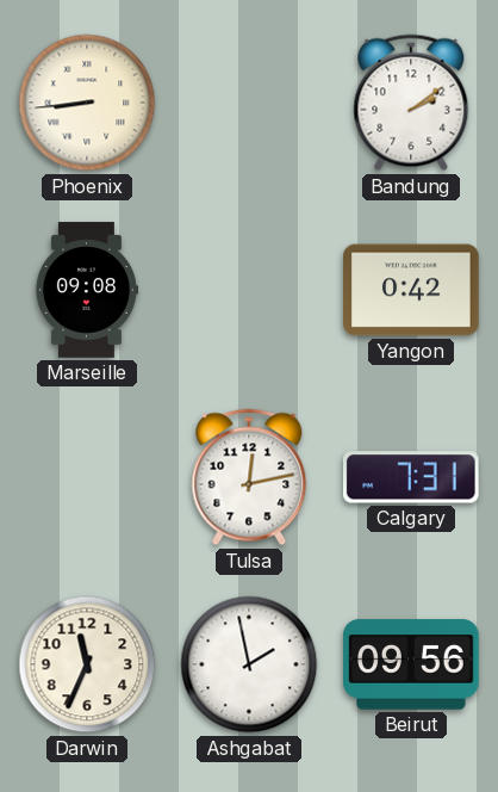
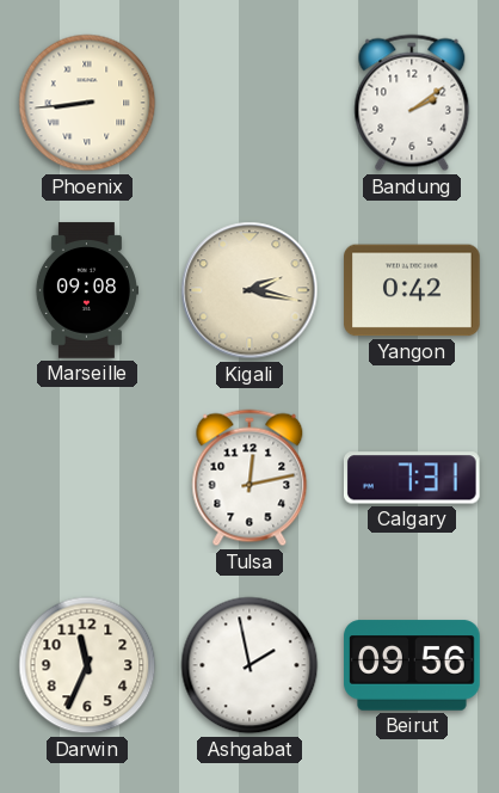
Kigali: none -> 2:17 (249, 290)
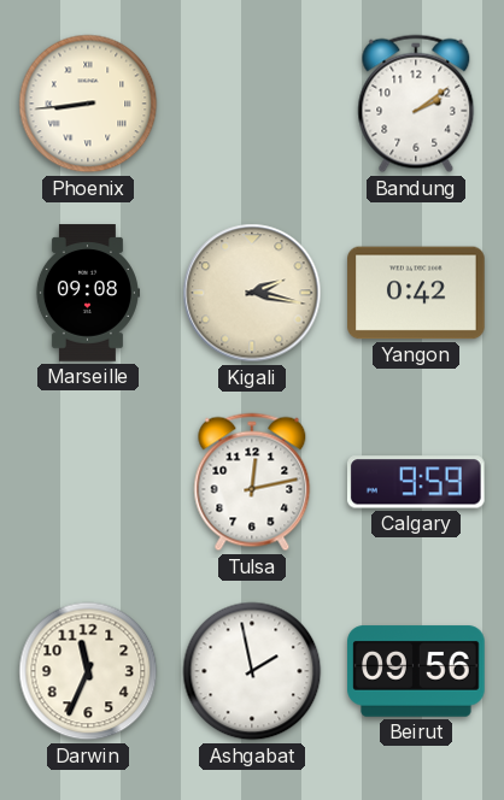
Calgary: 7:31 -> 9:59 (416, 482)
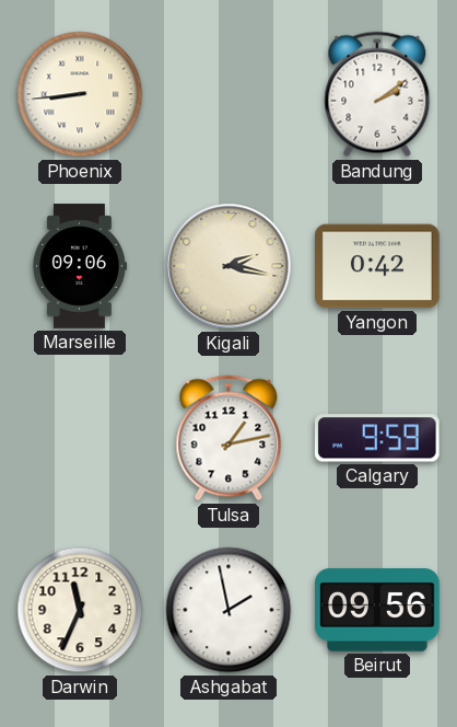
Marseille: 09:08 -> 09:06 (79, 266)
Tulsa: 12:13 -> 1:13 (228, 438)
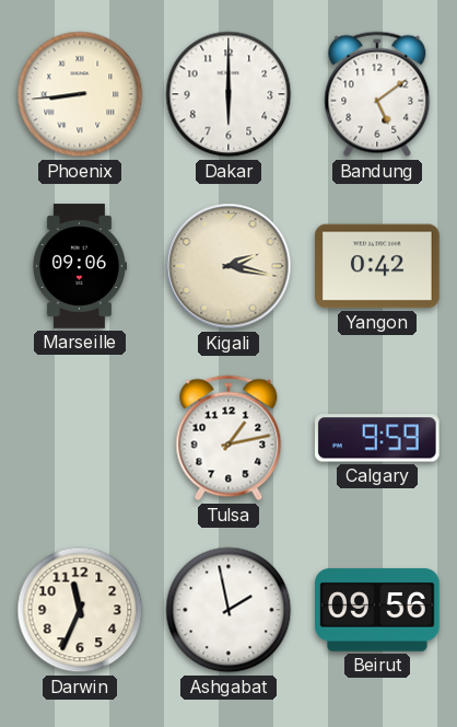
Dakar: none -> 6:00 (228, 94)
Bandung: 2:09 -> 5:09 (377, 94)
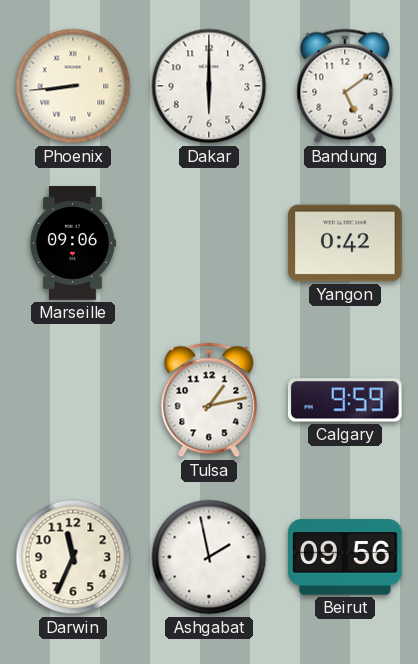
Kigali: 2:17 -> none (228, 266)
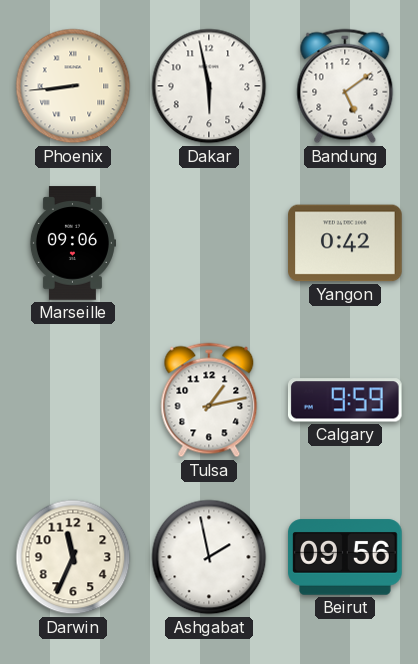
Dakar: 6:00 -> 5:58 (209, 86)
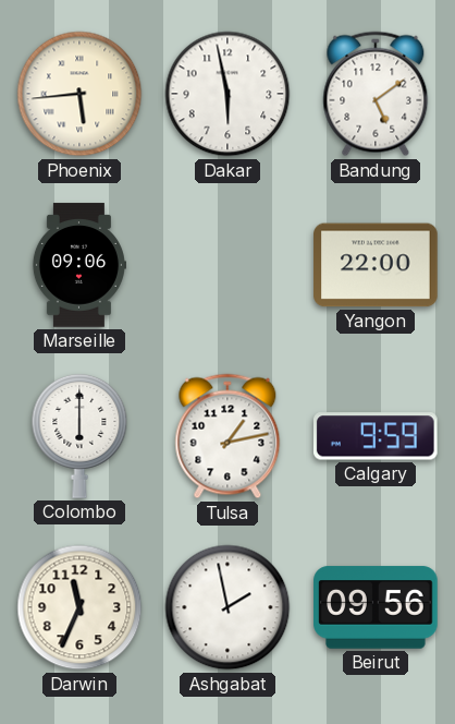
Phoenix: 8:44 -> 5:44 (79, 94)
Yangon: 0:42 -> 22:00 (376, 265)
Colombo: none -> 6:00 (79, 436)
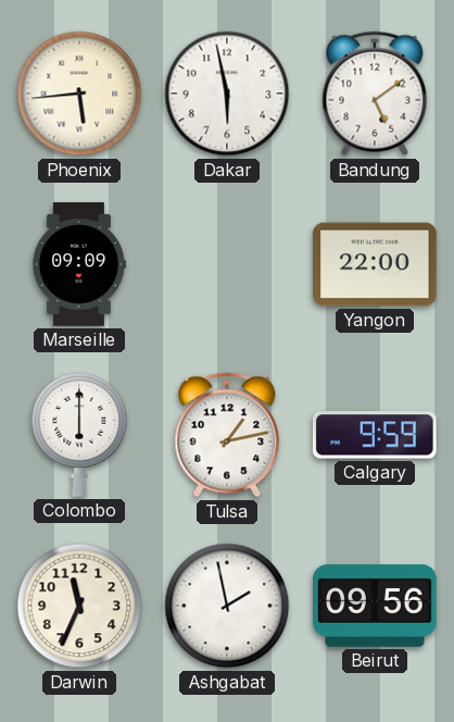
Marseille: 09:06 -> 09:09 (78, 264)
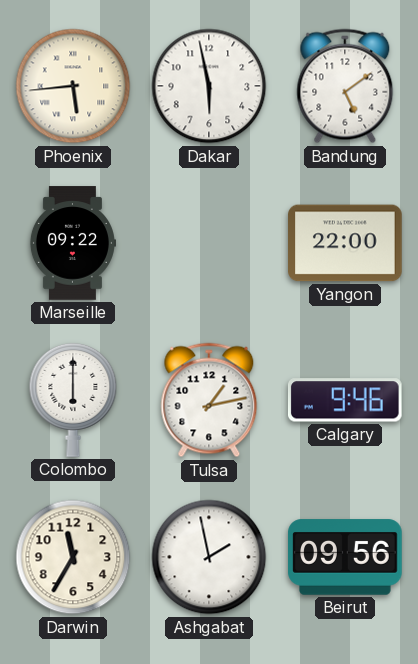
Marseille: 09:09 -> 09:22 (72, 243)
Calgary: 9:59 -> 9:46 (345, 400)
Darwin: 11:34 -> 11:35 (73, 557)
